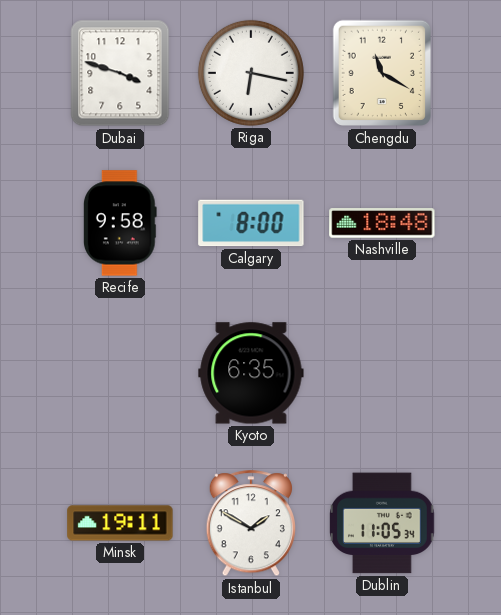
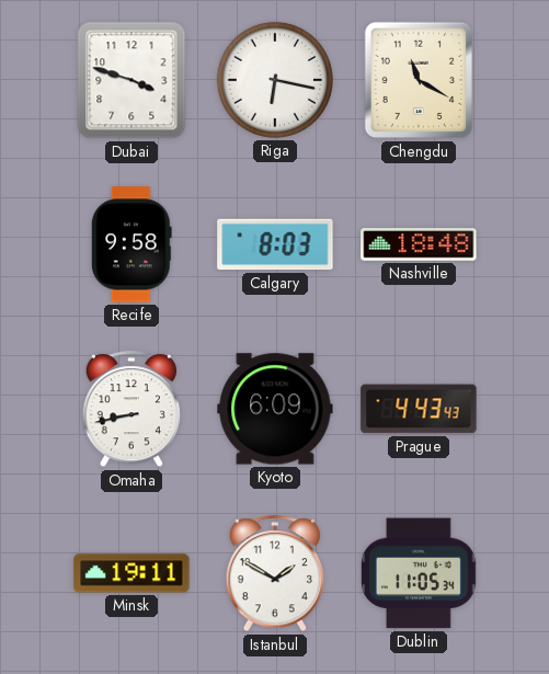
Calgary: 8:00 -> 8:03 (275, 244)
Omaha: none -> 8:43 (131, 410)
Kyoto: 6:35 -> 6:09 (275, 409)
Prague: none -> 4:43 (419, 409)
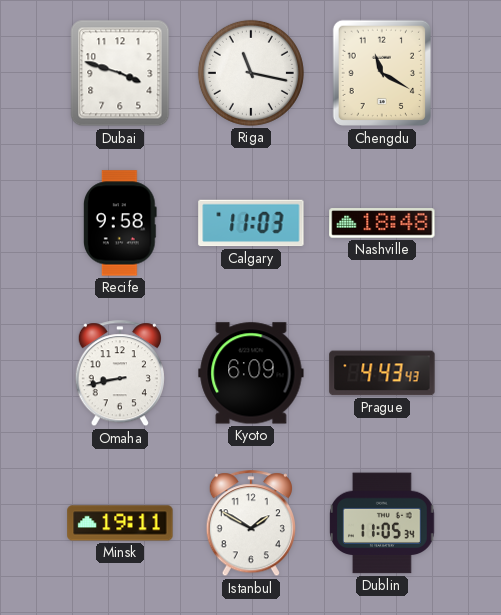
Riga: 6:17 -> 11:17 (251, 73)
Calgary: 8:03 -> 11:03 (251, 223)
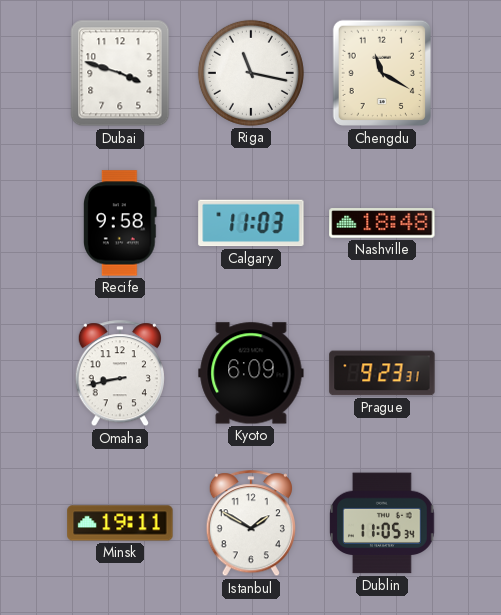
Prague: 4:43 -> 9:23 (382, 373)
